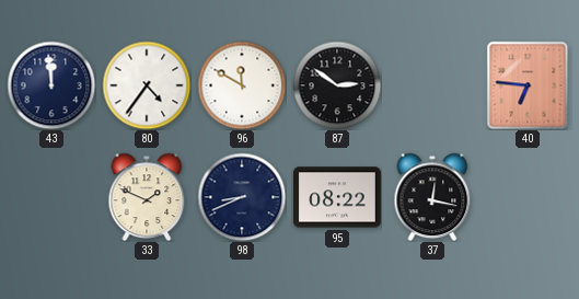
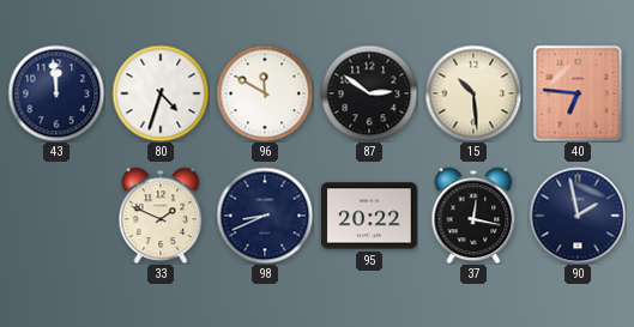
80: 4:36 -> 4:33 (161, 93)
15: none -> 10:29 (473, 93)
95: 08:22 -> 20:22 (370, 216)
90: none -> 1:58 (578, 216)
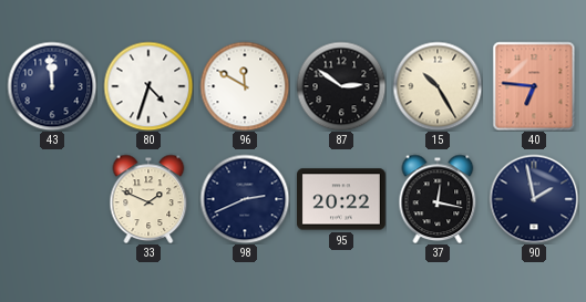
15: 10:29 -> 10:25 (438, 86)
98: 8:41 -> 2:41 (245, 199)
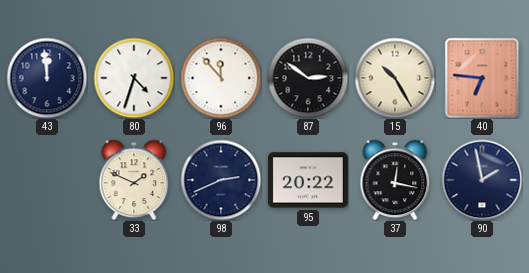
96: 11:50 -> 11:53 (221, 78)
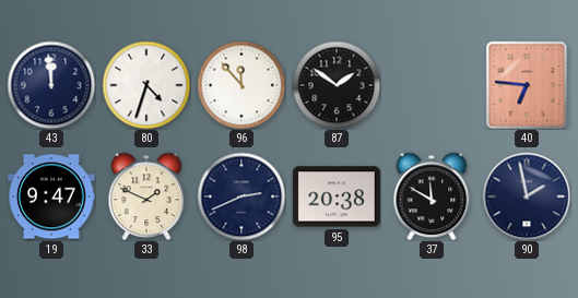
87: 2:51 -> 1:51 (337, 85)
15: 10:25 -> none (395, 78)
19: none -> 9:47 (52, 196)
95: 20:22 -> 20:38 (338, 196)
37: 12:17 -> 11:50 (432, 196)
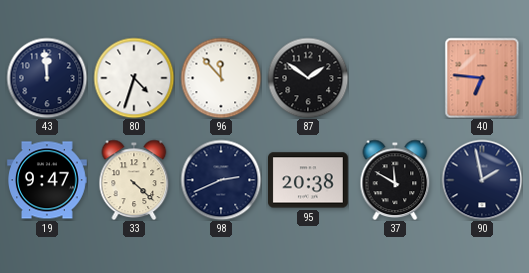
33: 1:49 -> 4:22 (134, 180)
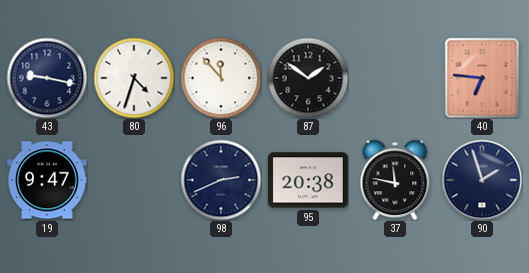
43: 11:59 -> 9:17 (47, 78)
33: 4:22 -> none (134, 180)
37: 11:50 -> 11:47 (395, 180)
90: 1:58 -> 1:57 (482, 180)
